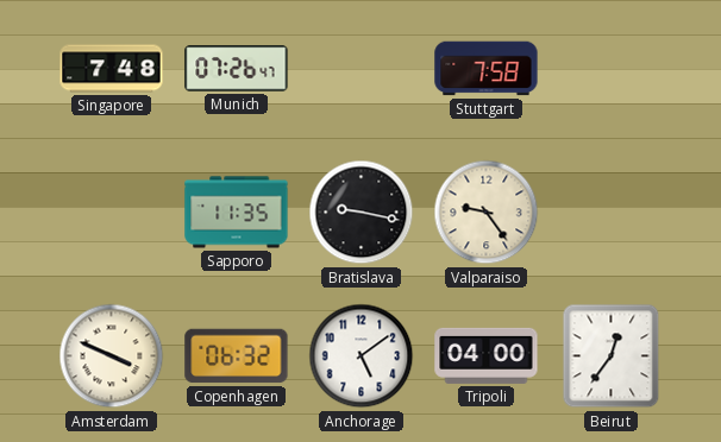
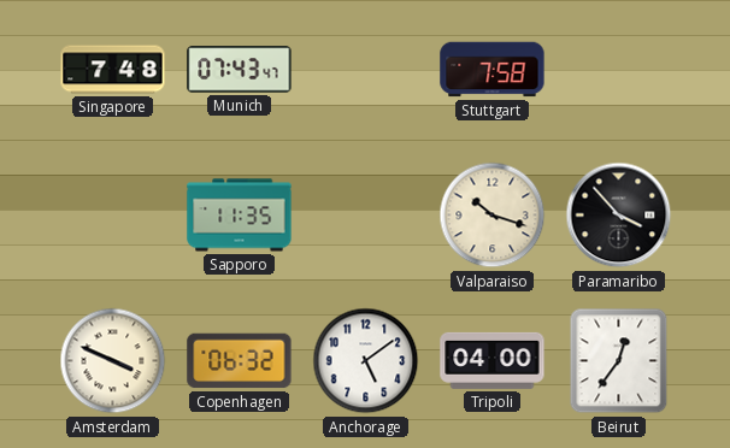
Munich: 07:26 -> 07:43 (240, 70)
Bratislava: 9:17 -> none (362, 213)
Valparaiso: 9:24 -> 10:18 (493, 216)
Paramaribo: none -> 3:53 (619, 216)
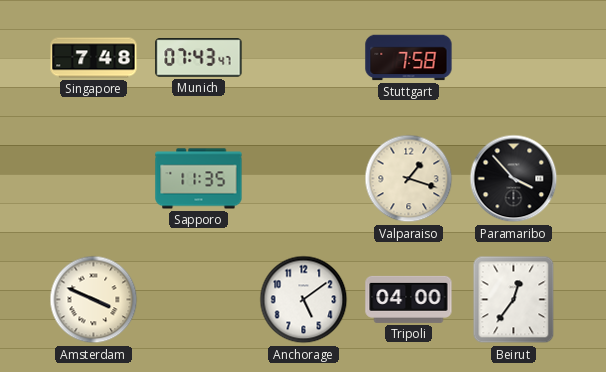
Valparaiso: 10:18 -> 1:18 (409, 179)
Copenhagen: 06:32 -> none (240, 361)
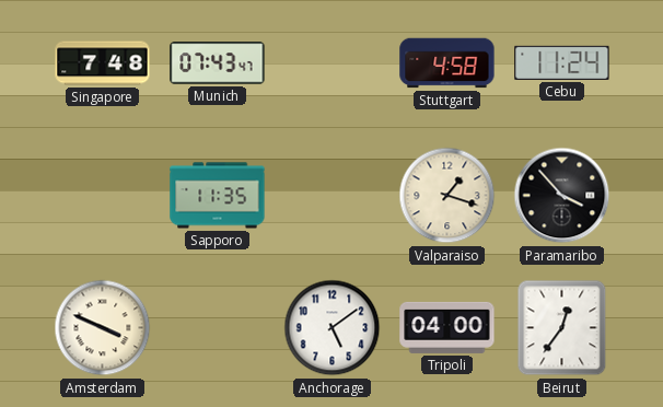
Stuttgart: 7:58 -> 4:58 (447, 63)
Cebu: none -> 11:24 (562, 62)
